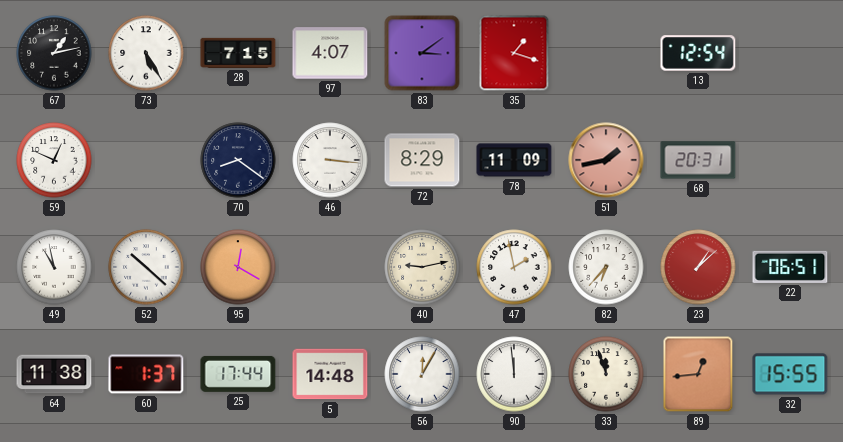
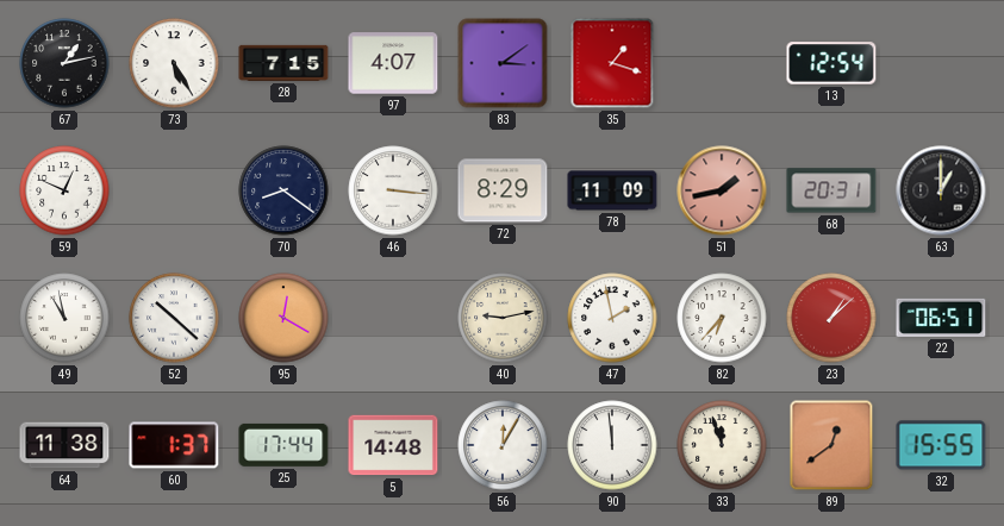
63: none -> 1:00 (941, 190)
89: 12:44 -> 12:39 (831, 445)
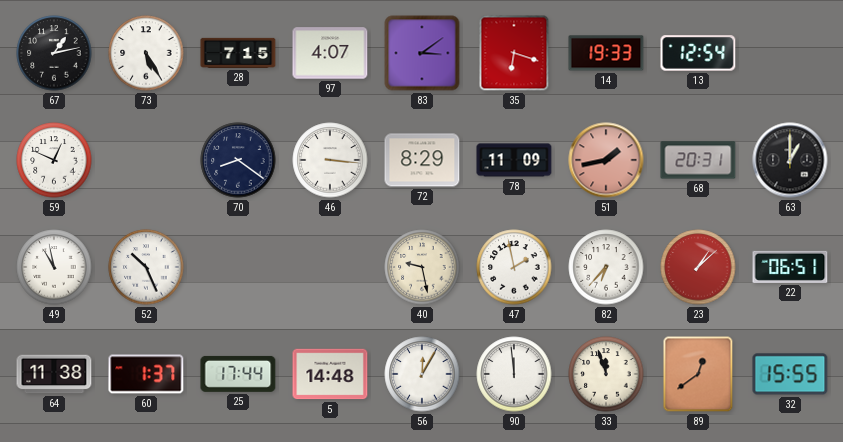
35: 1:18 -> 6:18 (514, 53)
14: none -> 19:33 (606, 53)
52: 10:22 -> 10:26 (146, 267)
95: 12:20 -> none (283, 318)
40: 9:13 -> 9:28 (422, 267)
